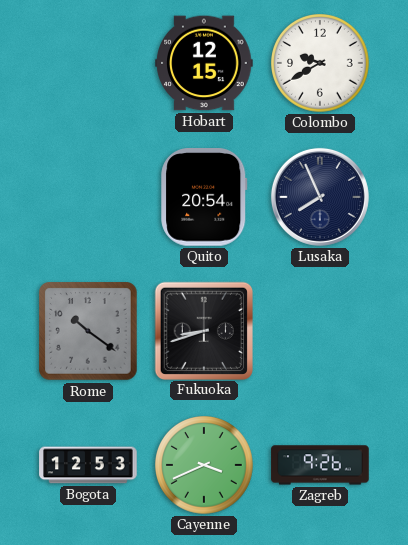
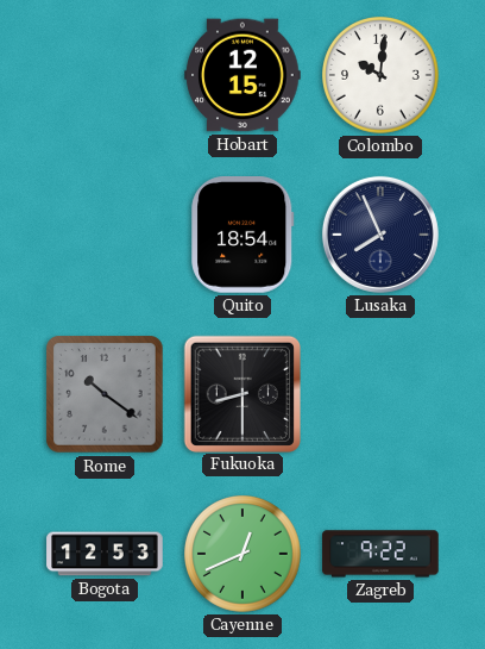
Colombo: 9:40 -> 10:01 (382, 76)
Quito: 20:54 -> 18:54 (242, 236)
Fukuoka: 8:42 -> 8:30 (241, 393)
Cayenne: 3:41 -> 12:41 (244, 555)
Zagreb: 9:26 -> 9:22 (380, 554)
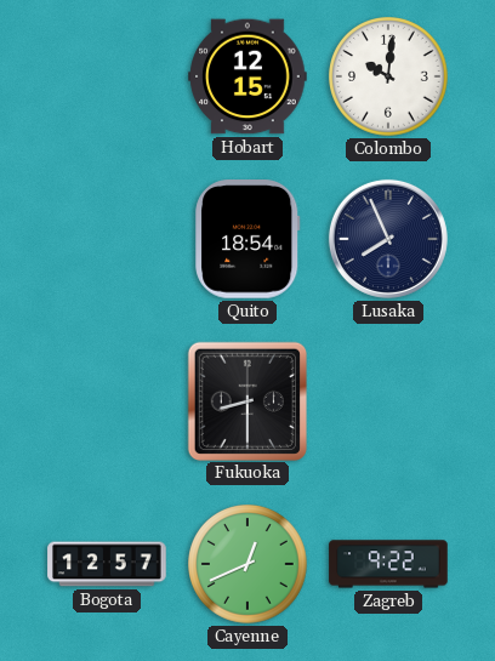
Rome: 10:21 -> none (105, 394)
Bogota: 12:53 -> 12:57 (107, 564)
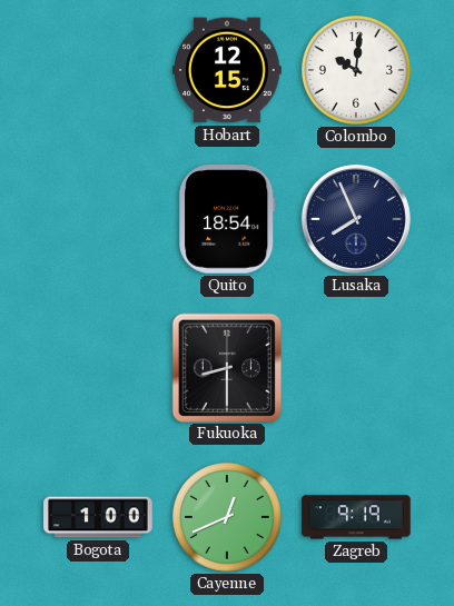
Bogota: 12:57 -> 1:00 (98, 517)
Zagreb: 9:22 -> 9:19 (356, 517)
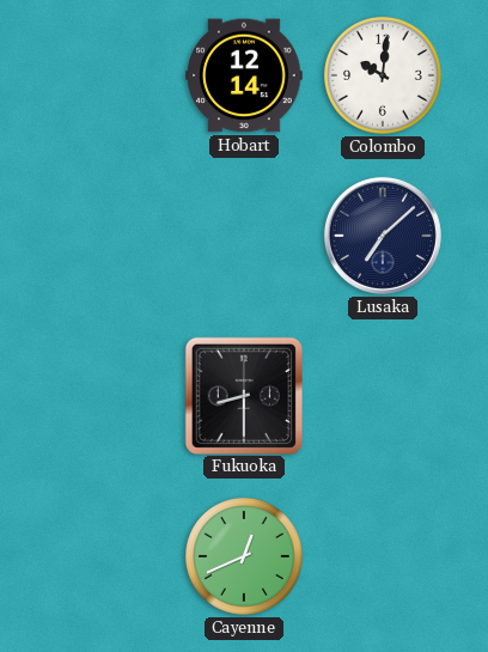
Hobart: 12:15 -> 12:14 (244, 75)
Quito: 18:54 -> none (227, 220)
Lusaka: 7:56 -> 7:08 (383, 236)
Bogota: 1:00 -> none (98, 517)
Zagreb: 9:19 -> none (356, 517)
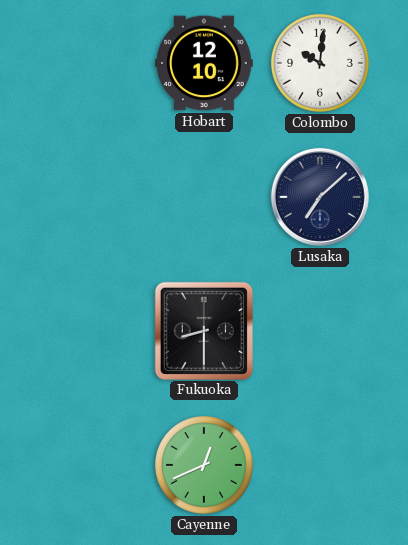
Hobart: 12:14 -> 12:10 (204, 63)
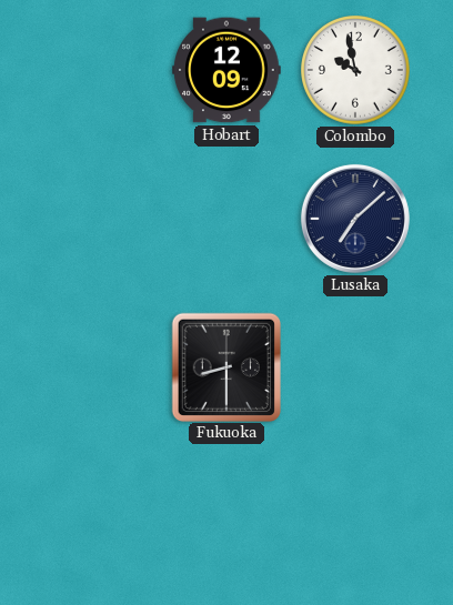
Hobart: 12:10 -> 12:09 (226, 70)
Colombo: 10:01 -> 9:58 (356, 71)
Cayenne: 12:41 -> none (205, 466)
